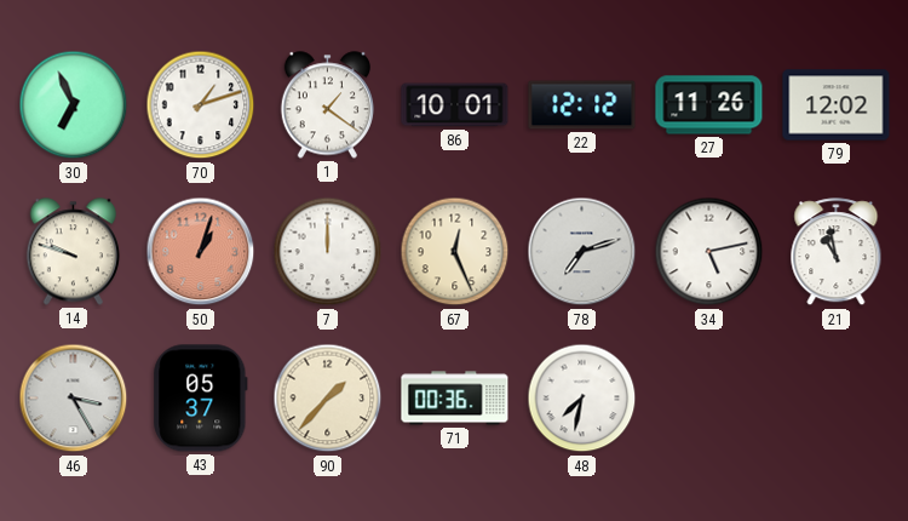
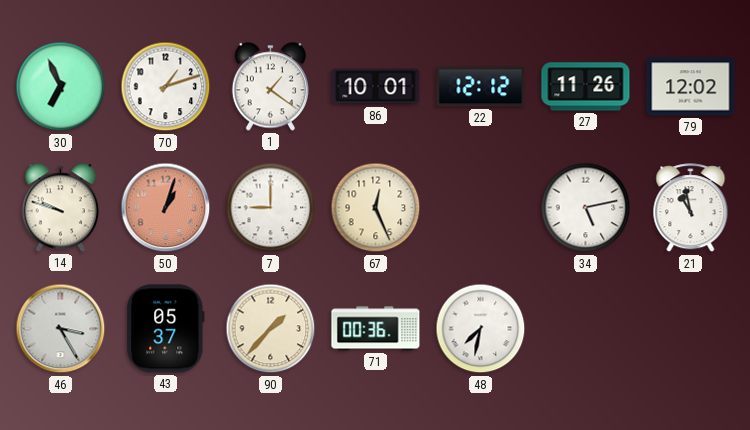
7: 12:00 -> 9:00 (271, 208)
78: 7:12 -> none (582, 252)
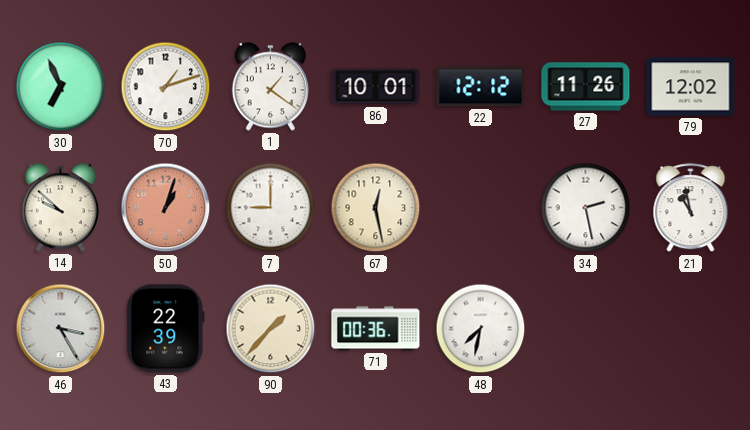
14: 9:48 -> 9:52 (60, 208)
67: 12:26 -> 12:28 (376, 208)
34: 5:13 -> 2:28 (586, 208)
43: 05:37 -> 22:39 (166, 329)
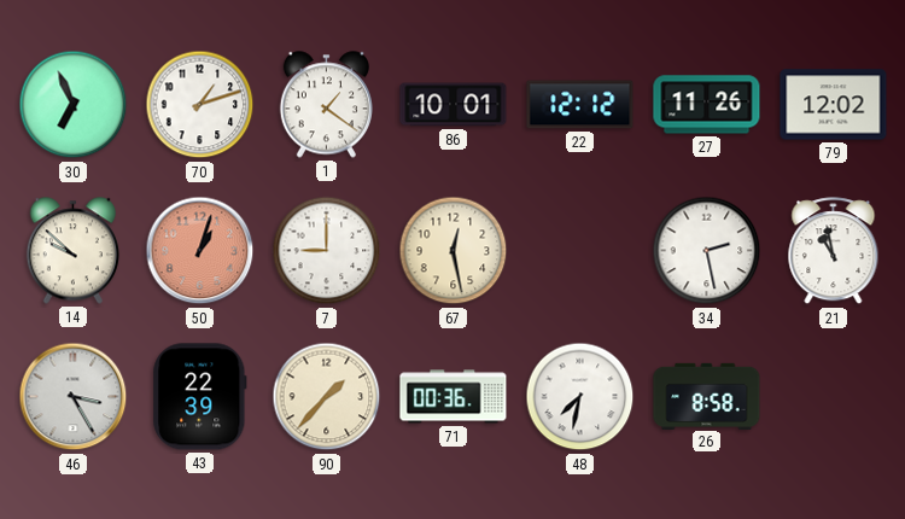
26: none -> 8:58 (707, 396)
